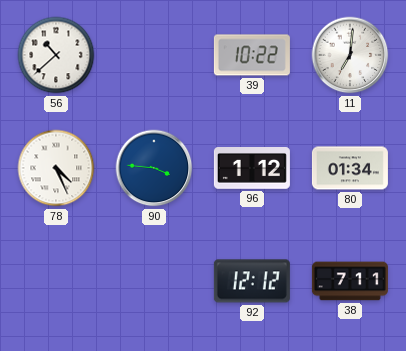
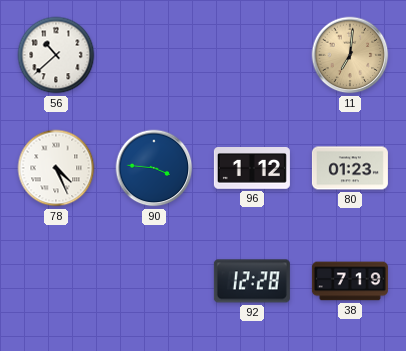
39: 10:22 -> none (252, 55)
11 dial: white -> champagne (350, 55)
80: 01:34 -> 01:23 (350, 168)
92: 12:12 -> 12:28 (252, 281)
38: 7:11 -> 7:19 (350, 281)
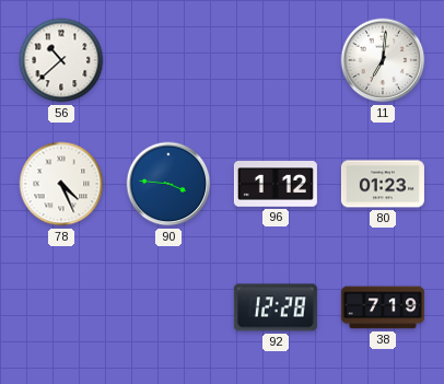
11 dial: champagne -> white (383, 60)
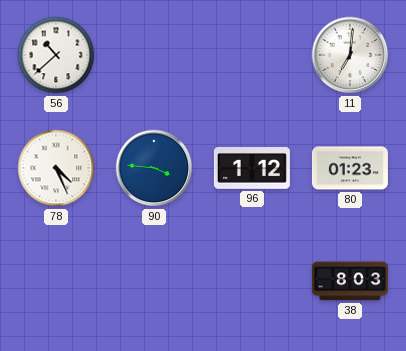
92: 12:28 -> none (276, 307)
38: 7:19 -> 8:03 (350, 281)
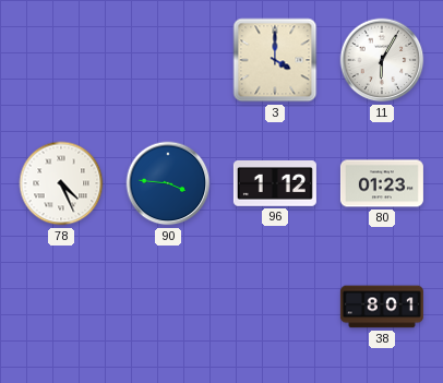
56: 10:38 -> none (56, 55)
3: none -> 4:00 (275, 60)
11: 7:01 -> 6:05 (382, 60)
38: 8:03 -> 8:01 (382, 307)
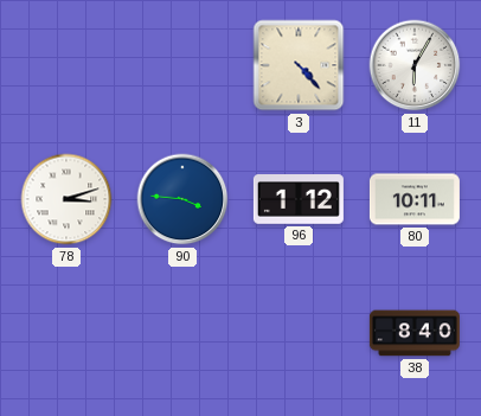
3: 4:00 -> 4:23 (299, 65)
78: 4:26 -> 3:12 (66, 199)
80: 01:23 -> 10:11 (415, 199)
38: 8:01 -> 8:40 (415, 333)
